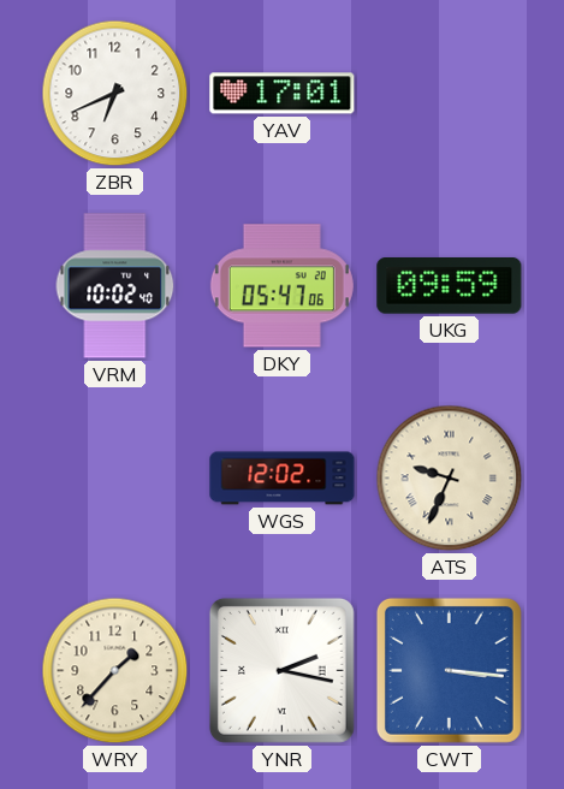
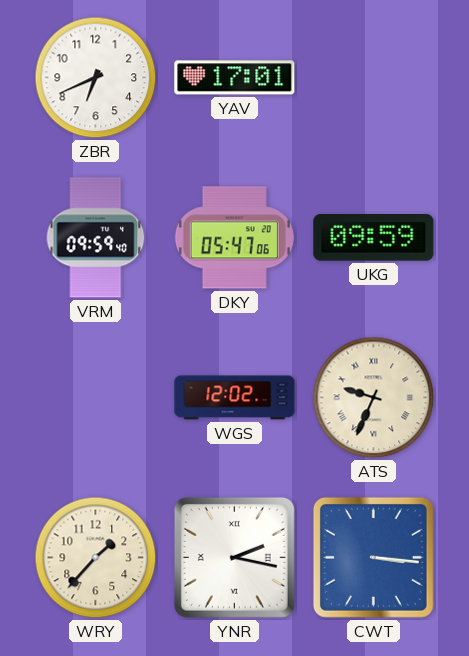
VRM: 10:02 -> 09:59 (96, 238)
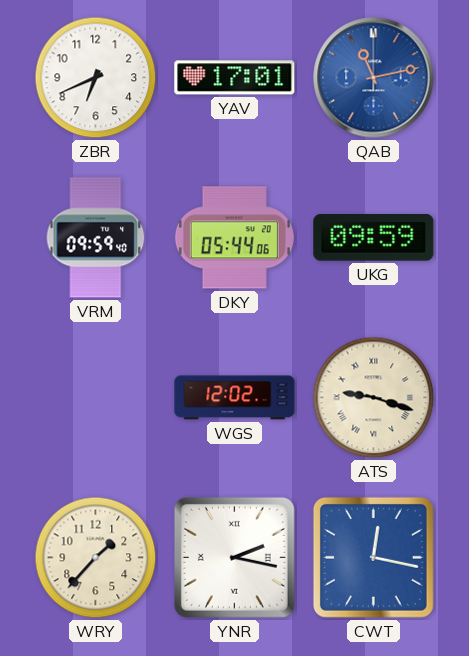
QAB: none -> 11:13 (374, 78)
DKY: 05:47 -> 05:44 (234, 238)
ATS: 9:34 -> 9:18 (374, 398)
CWT: 3:16 -> 12:17 (373, 557)
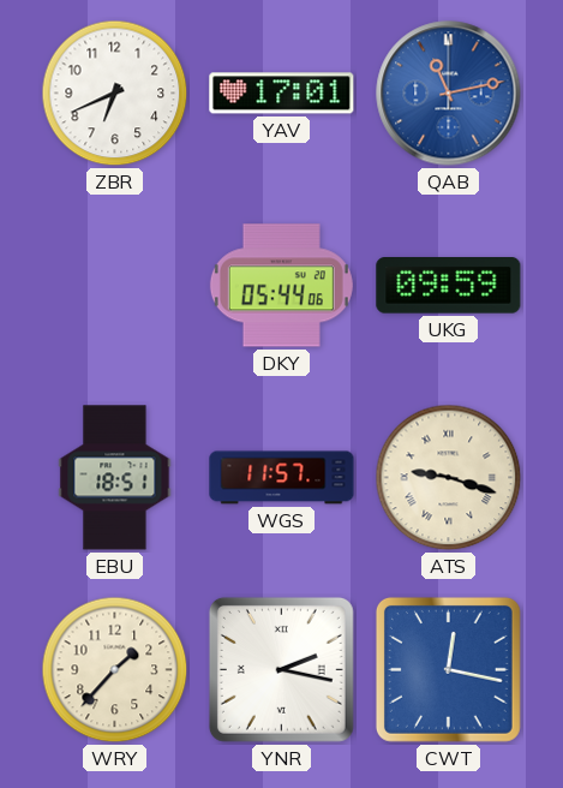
VRM: 09:59 -> none (96, 238)
EBU: none -> 18:51 (115, 478)
WGS: 12:02 -> 11:57 (282, 478)
